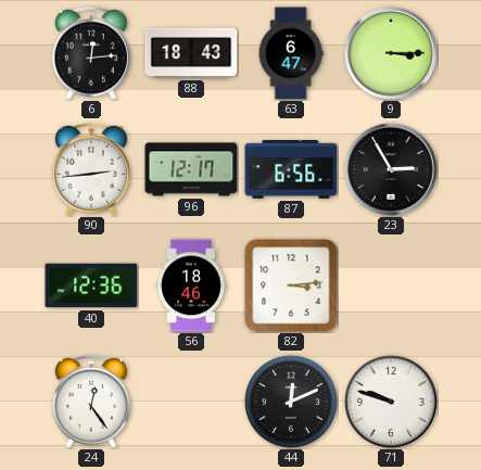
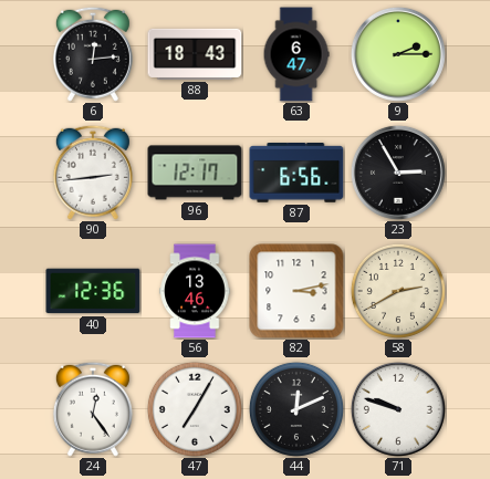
9: 3:15 -> 2:15 (398, 54)
56: 18:46 -> 13:46 (195, 291)
82: 3:14 -> 3:13 (296, 291)
58: none -> 2:40 (398, 291)
47: none -> 7:05 (195, 409)
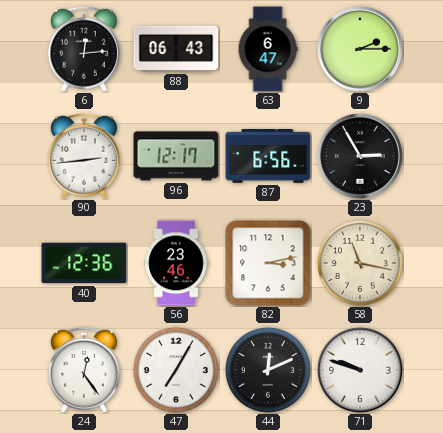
88: 18:43 -> 06:43 (176, 49)
56: 13:46 -> 23:46 (176, 263)
58: 2:40 -> 11:17 (360, 263)
